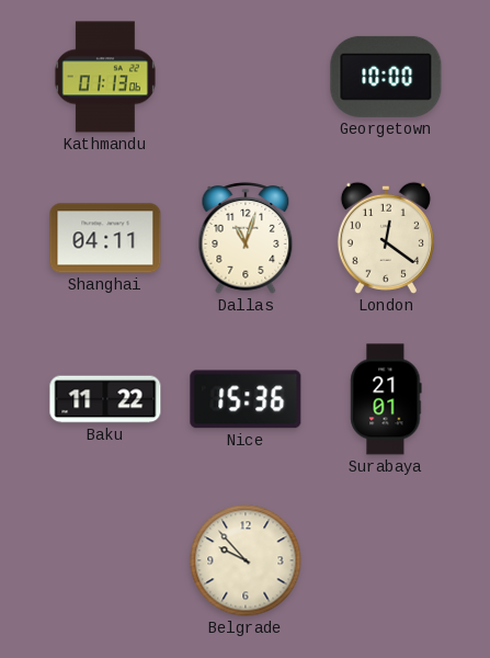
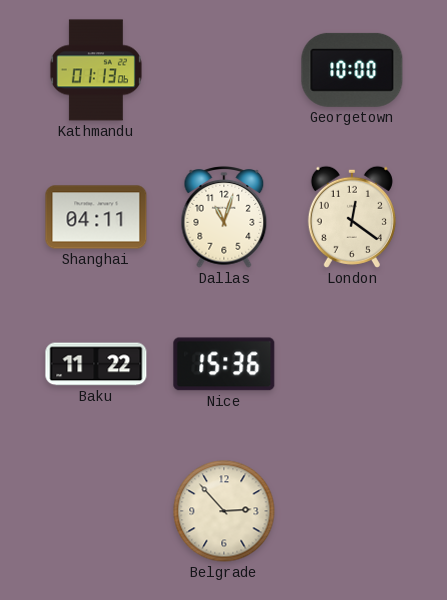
Surabaya: 21:01 -> none (386, 399)
Belgrade: 9:53 -> 2:53 (224, 511)
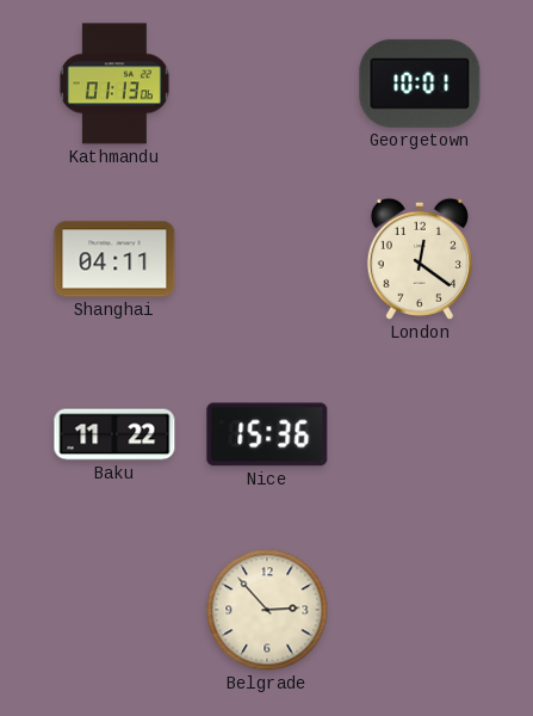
Georgetown: 10:00 -> 10:01 (420, 84)
Dallas: 11:03 -> none (224, 218)
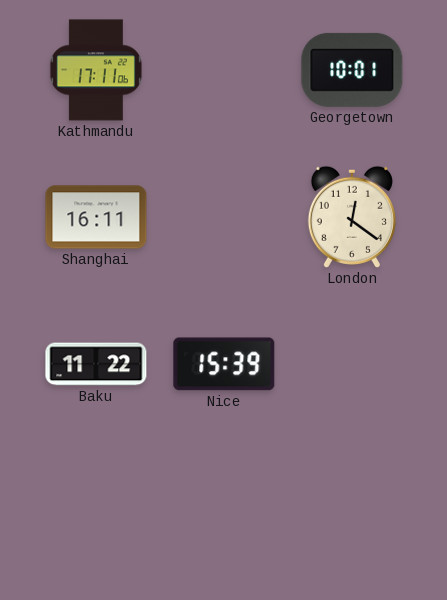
Kathmandu: 01:13 -> 17:11 (96, 70)
Shanghai: 04:11 -> 16:11 (96, 217)
Nice: 15:36 -> 15:39 (224, 364)
Belgrade: 2:53 -> none (267, 610)
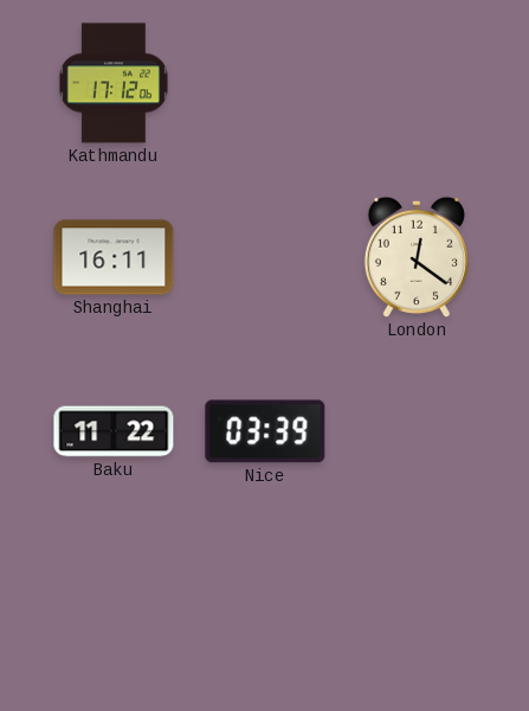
Kathmandu: 17:11 -> 17:12 (114, 83)
Georgetown: 10:01 -> none (352, 70)
Nice: 15:39 -> 03:39 (265, 431)
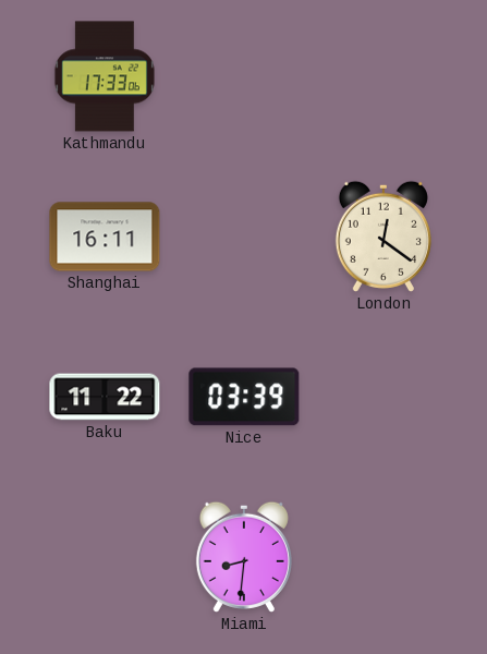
Kathmandu: 17:12 -> 17:33 (105, 76)
Miami: none -> 8:31 (244, 557)
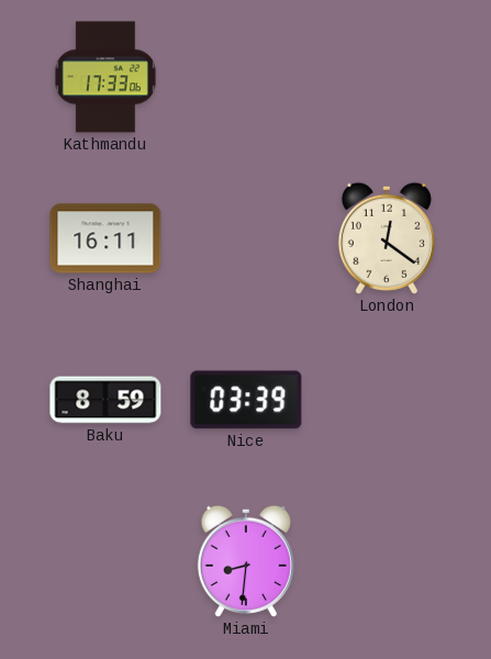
Baku: 11:22 -> 8:59 (105, 400)
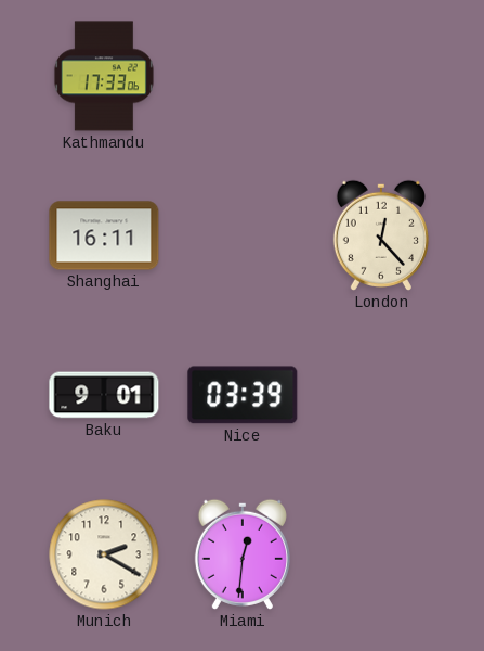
London: 12:21 -> 12:23 (381, 235)
Baku: 8:59 -> 9:01 (104, 395)
Munich: none -> 2:20 (104, 554)
Miami: 8:31 -> 12:31 (243, 554)
